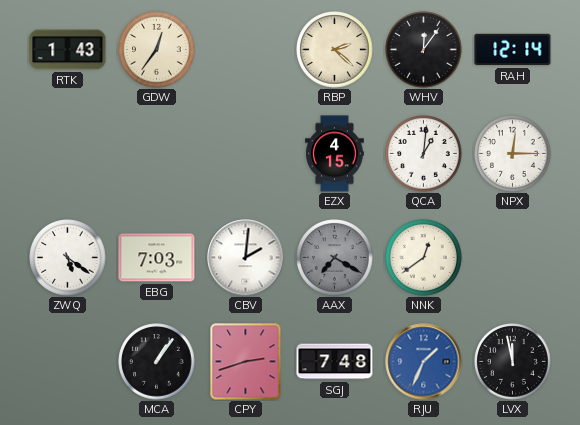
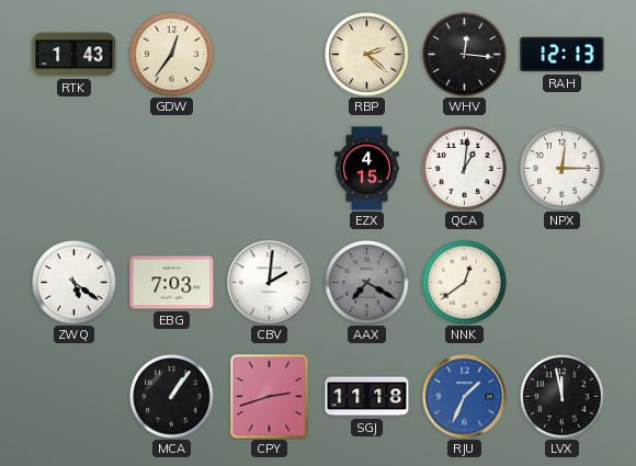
WHV: 12:06 -> 12:16 (465, 55)
RAH: 12:14 -> 12:13 (563, 55)
SGJ: 7:48 -> 11:18 (367, 397)
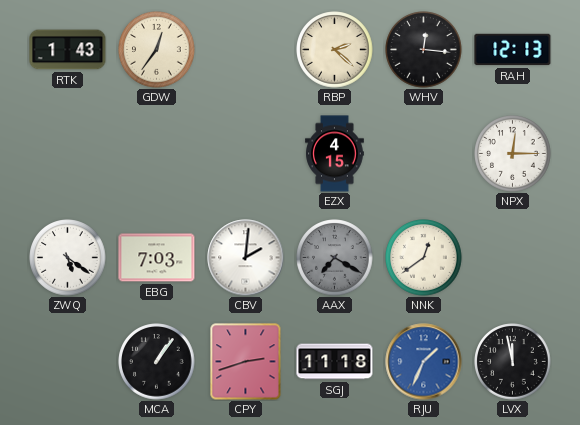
QCA: 1:01 -> none (465, 169)
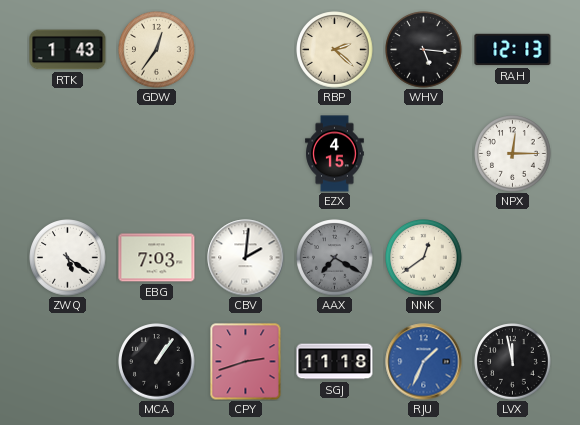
WHV: 12:16 -> 5:16 (424, 50)
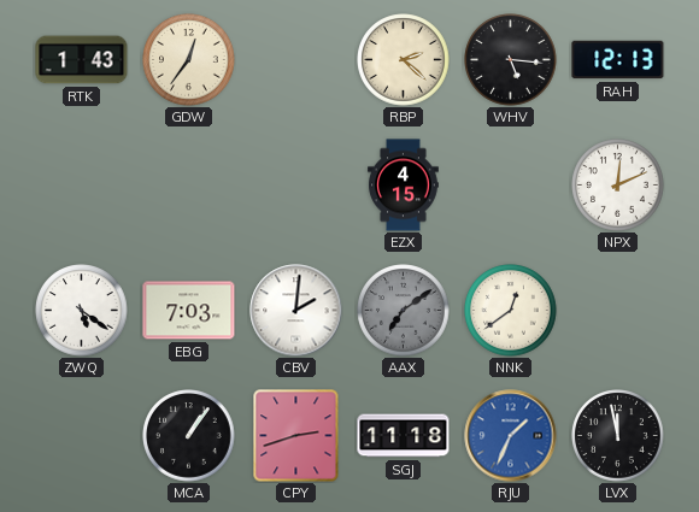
NPX: 12:15 -> 12:11 (618, 186)
AAX: 7:20 -> 7:09 (404, 311)
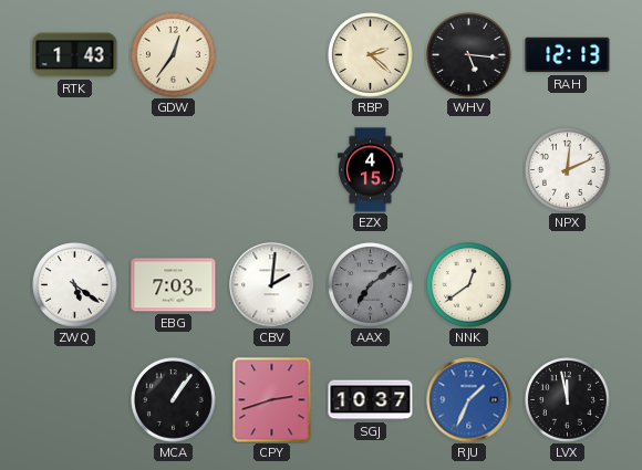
SGJ: 11:18 -> 10:37 (371, 400)
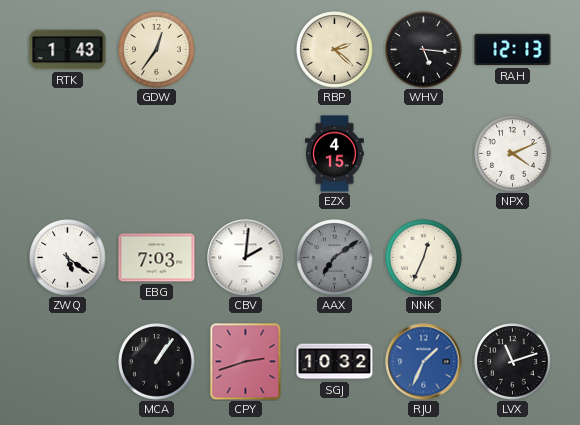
NPX: 12:11 -> 4:11 (513, 154)
NNK: 12:39 -> 12:34 (424, 258)
SGJ: 10:37 -> 10:32 (335, 362)
LVX: 11:58 -> 11:12 (513, 362)
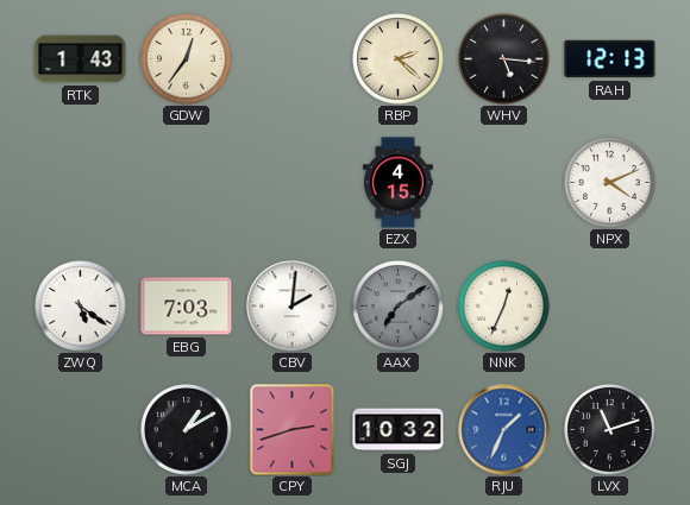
MCA: 1:06 -> 1:10 (187, 430)
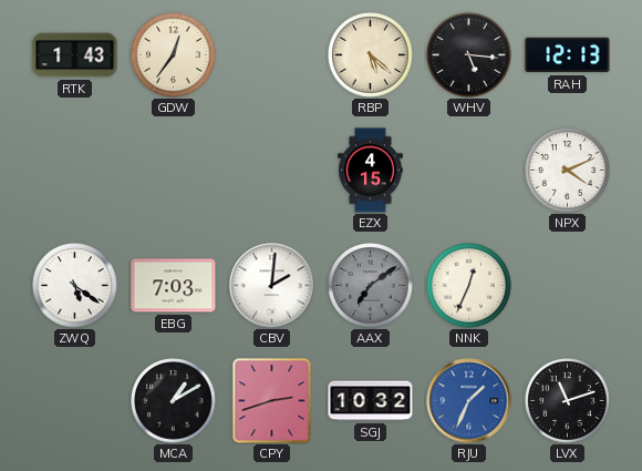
RBP: 2:22 -> 5:22 (371, 55)
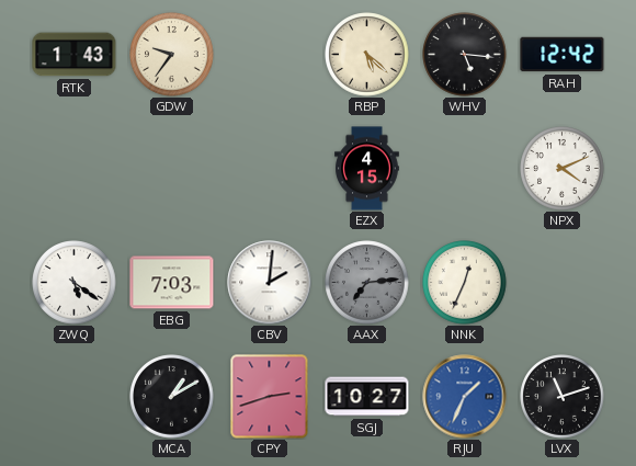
GDW: 12:36 -> 9:36 (172, 55)
RAH: 12:13 -> 12:42 (563, 55)
AAX: 7:09 -> 7:14 (367, 283)
SGJ: 10:32 -> 10:27 (367, 397)
